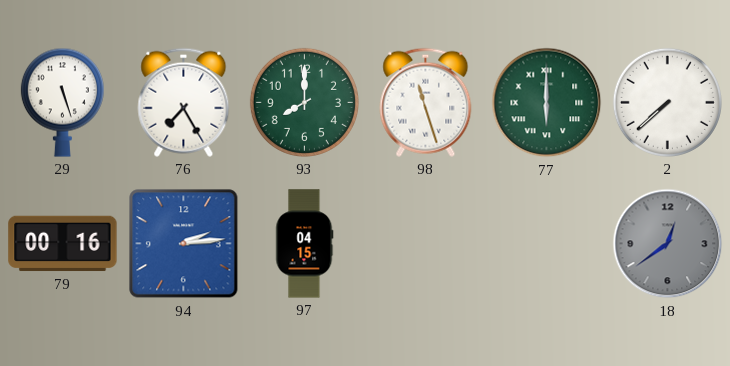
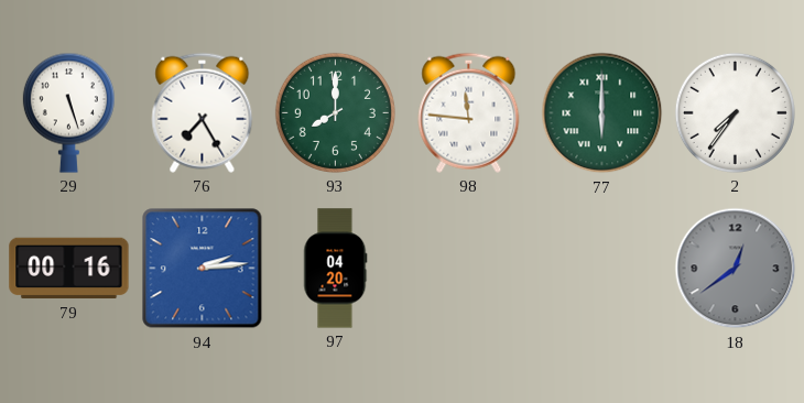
98: 11:27 -> 11:46 (469, 112)
2: 7:38 -> 7:36 (735, 112)
97: 04:15 -> 04:20 (336, 269)
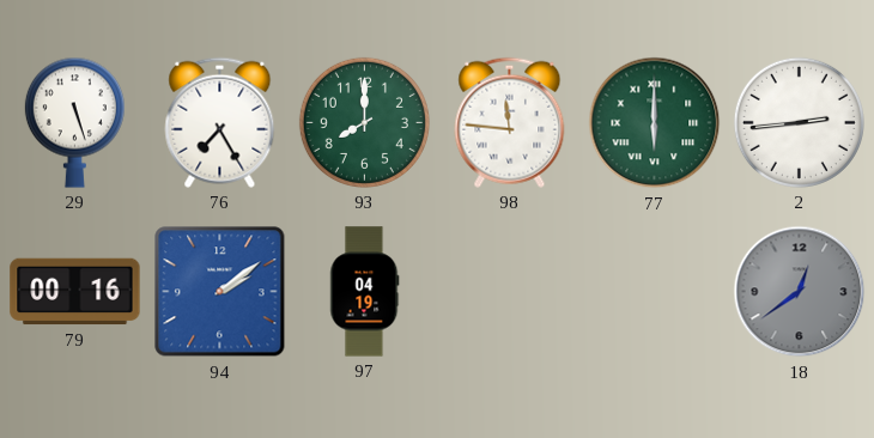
2: 7:36 -> 2:44 (799, 122)
94: 2:14 -> 2:09 (220, 292)
97: 04:20 -> 04:19 (365, 292)
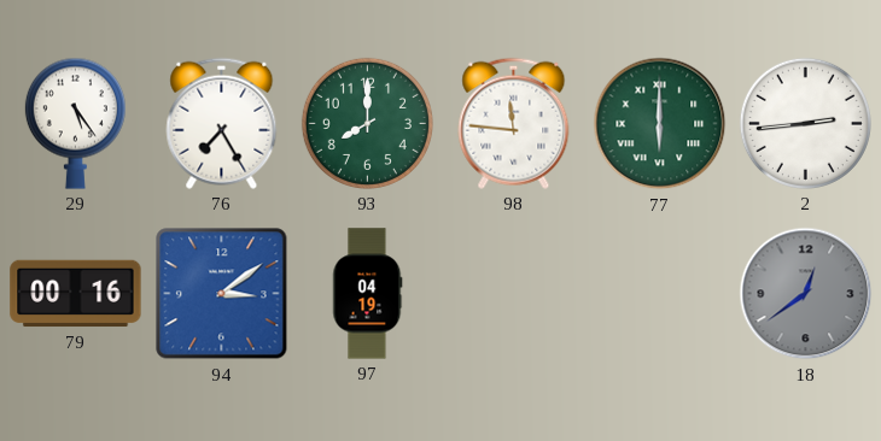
29: 5:27 -> 5:24 (75, 123)
94: 2:09 -> 3:09 (222, 294)
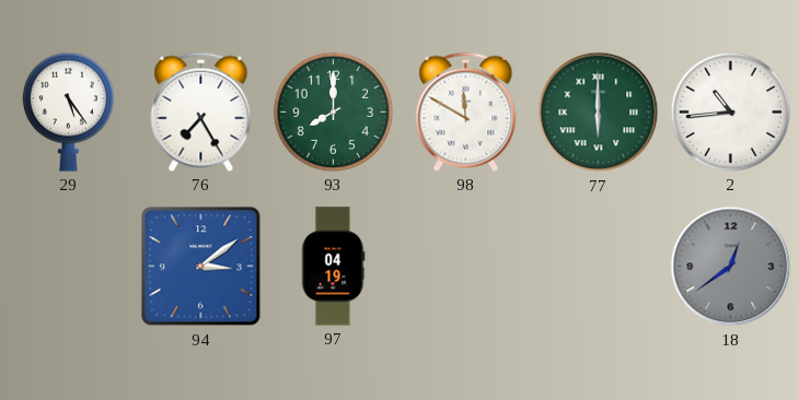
98: 11:46 -> 11:50 (466, 111)
2: 2:44 -> 10:44 (730, 111)
79: 00:16 -> none (76, 294)
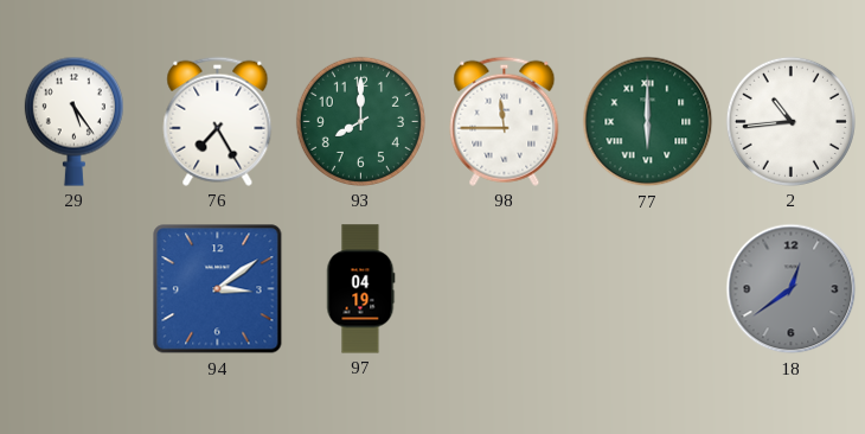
98: 11:50 -> 11:45 (505, 121)
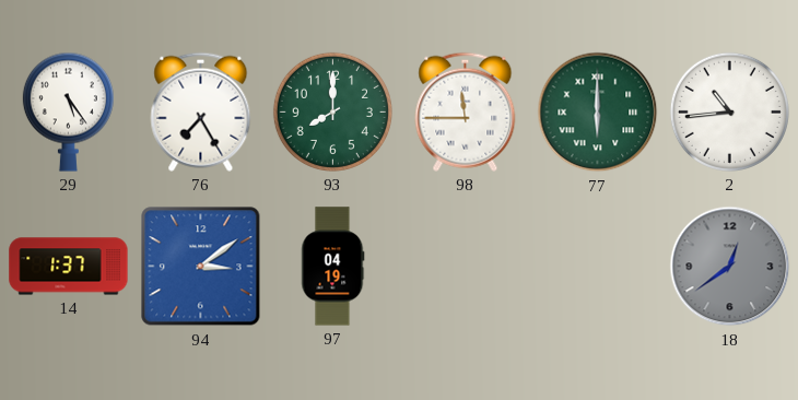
14: none -> 1:37 (69, 267)
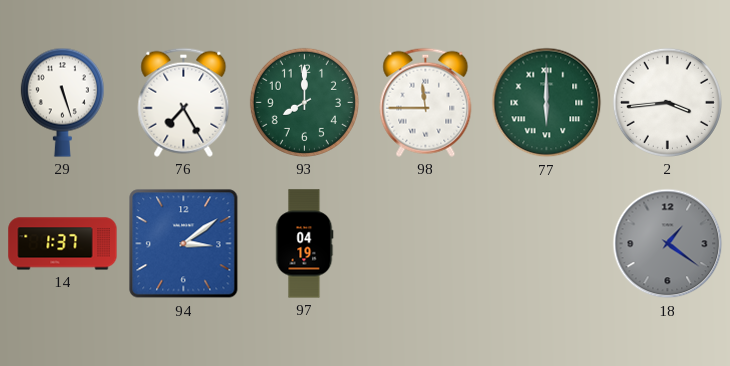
29: 5:24 -> 5:27 (62, 102)
2: 10:44 -> 3:44 (667, 102)
18: 12:39 -> 1:21 (668, 244)
